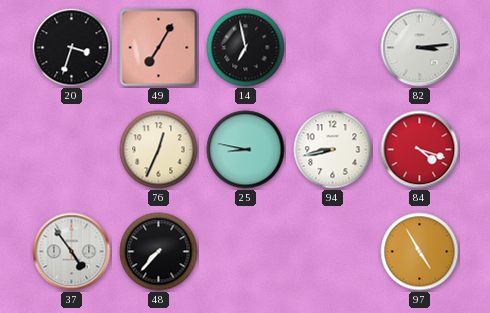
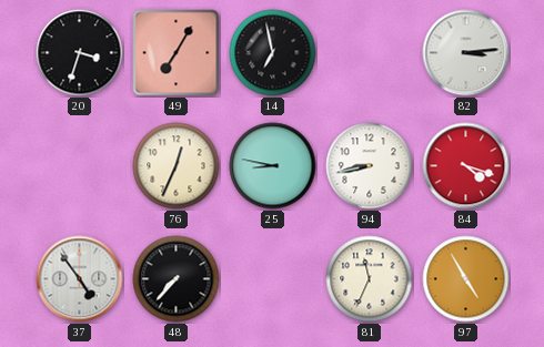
81: none -> 11:34 (370, 279)
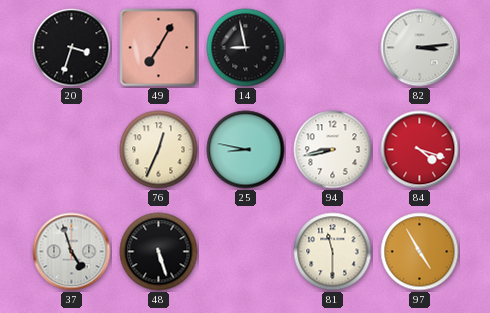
14: 6:58 -> 8:58 (246, 48)
37: 4:54 -> 4:57 (72, 252)
48: 7:37 -> 5:27 (159, 252)
81: 11:34 -> 11:30 (333, 252)
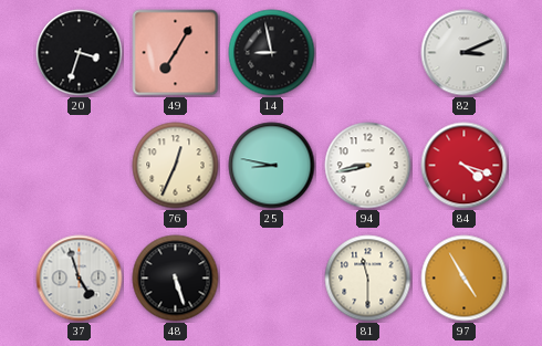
82: 3:14 -> 3:11 (465, 53)
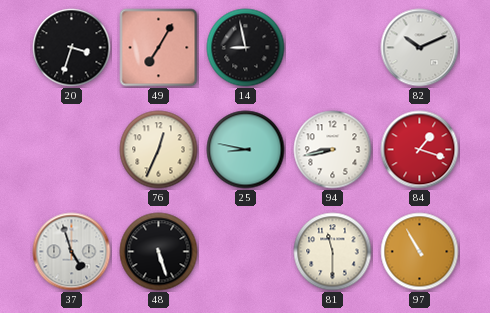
82: 3:11 -> 10:11 (420, 48)
84: 4:18 -> 1:18 (420, 150)
97: 4:55 -> 10:55 (420, 252)
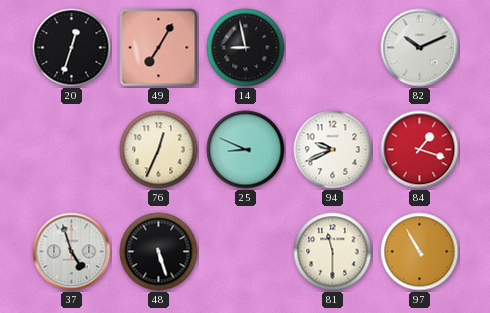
20: 3:33 -> 12:33 (72, 48)
25: 8:47 -> 8:49 (246, 150)
94: 8:43 -> 9:41 (333, 150)
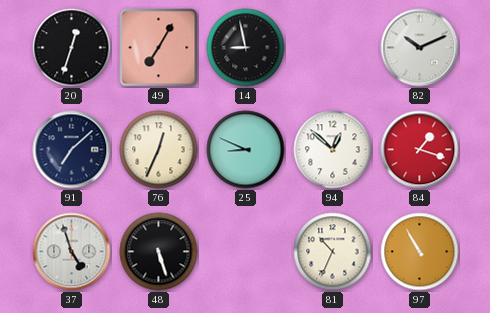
91: none -> 7:08 (72, 150)
94: 9:41 -> 12:52 (333, 150)
81: 11:30 -> 10:34 (333, 252)
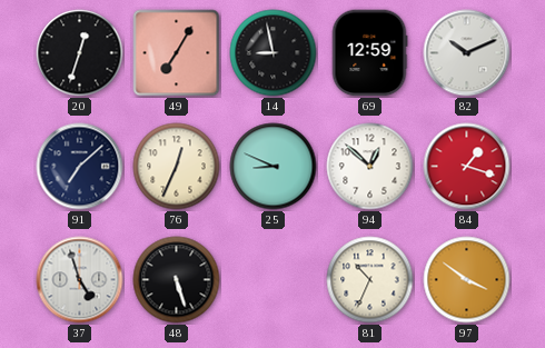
69: none -> 12:59 (369, 53)
97: 10:55 -> 3:51 (467, 280)
